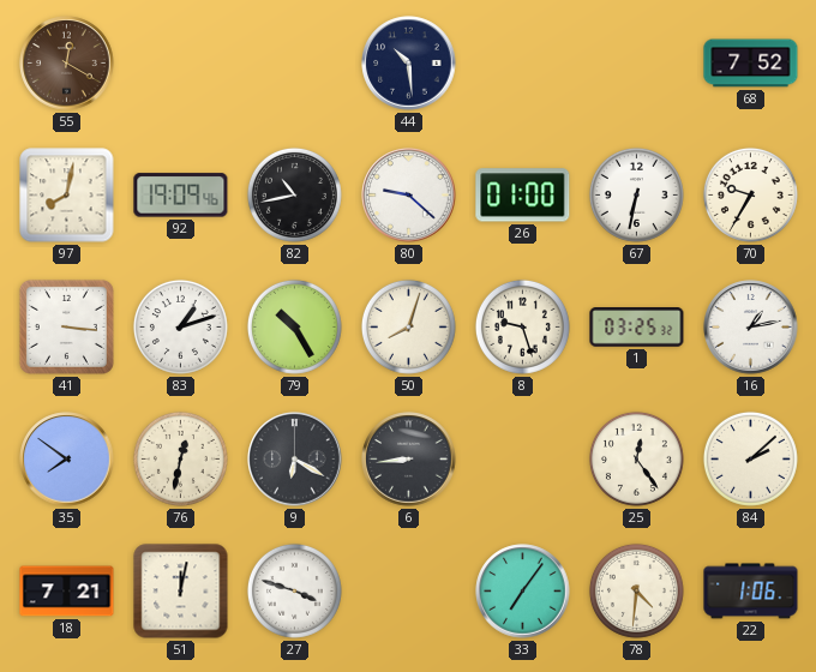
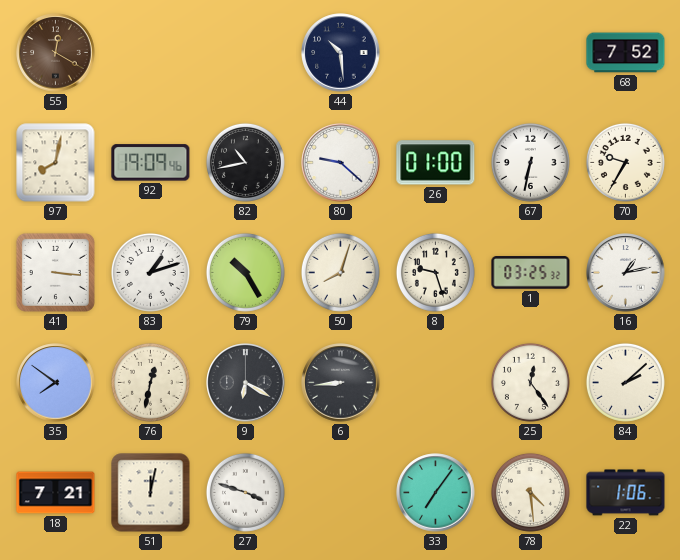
78: 4:31 -> 4:29 (530, 492)
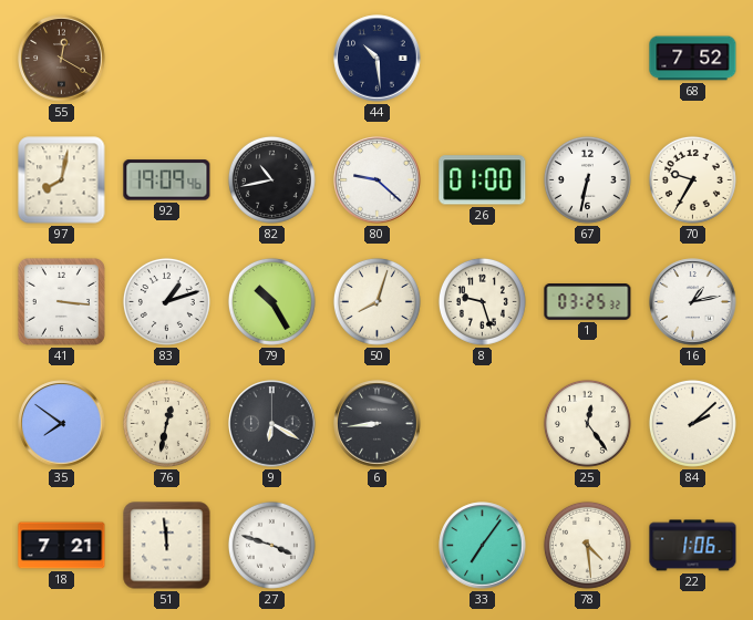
51: 12:02 -> 11:59 (167, 546)
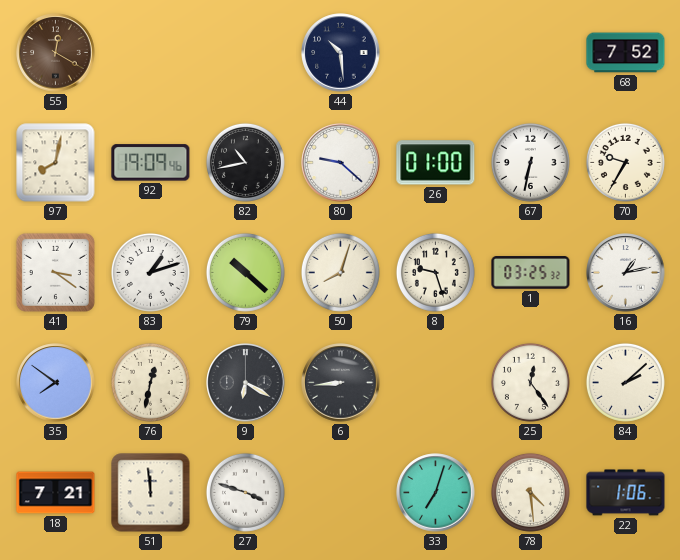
41: 3:16 -> 3:21 (55, 272)
79: 10:25 -> 10:22 (245, 272)
33: 7:06 -> 7:03 (436, 493)
